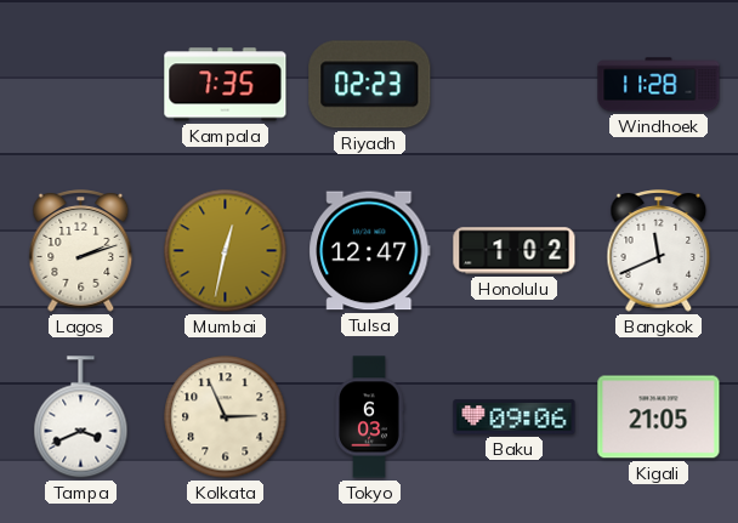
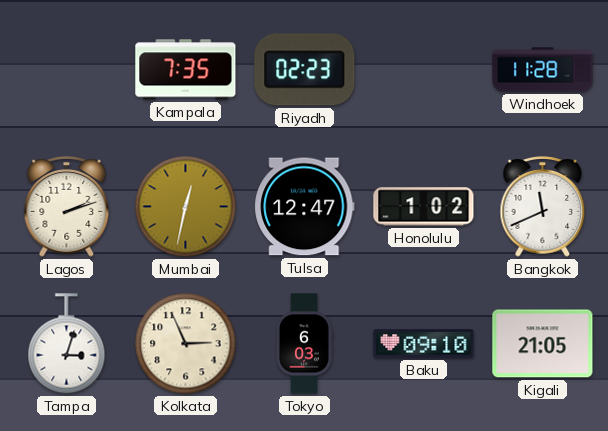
Tampa: 3:41 -> 3:03 (67, 344)
Baku: 09:06 -> 09:10 (424, 344)
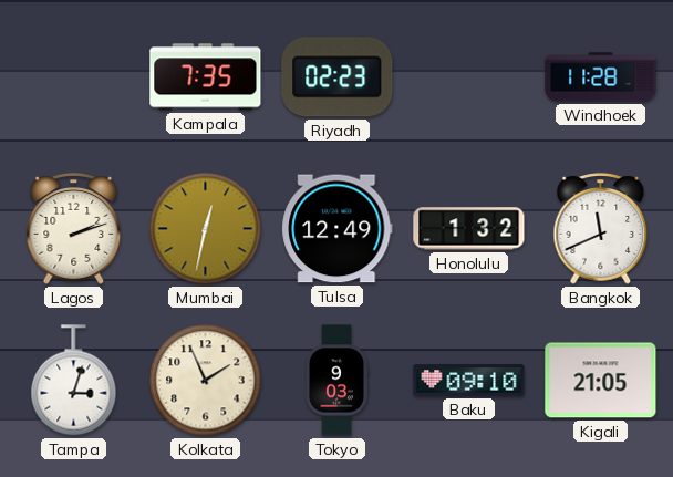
Tulsa: 12:47 -> 12:49 (338, 229)
Honolulu: 1:02 -> 1:32 (469, 229)
Kolkata: 2:56 -> 1:56 (206, 381)
Tokyo: 6:03 -> 9:03 (338, 381)
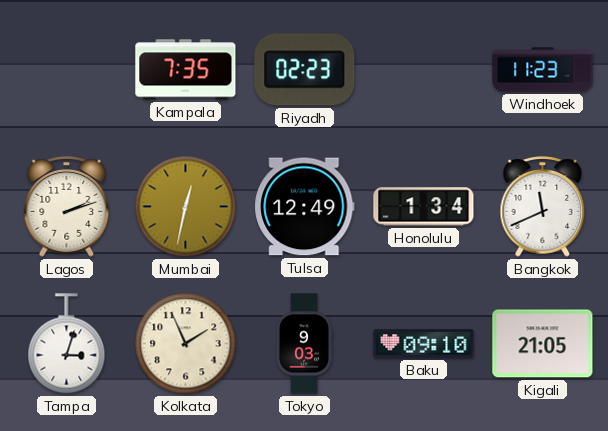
Windhoek: 11:28 -> 11:23 (543, 70)
Honolulu: 1:32 -> 1:34 (424, 207)
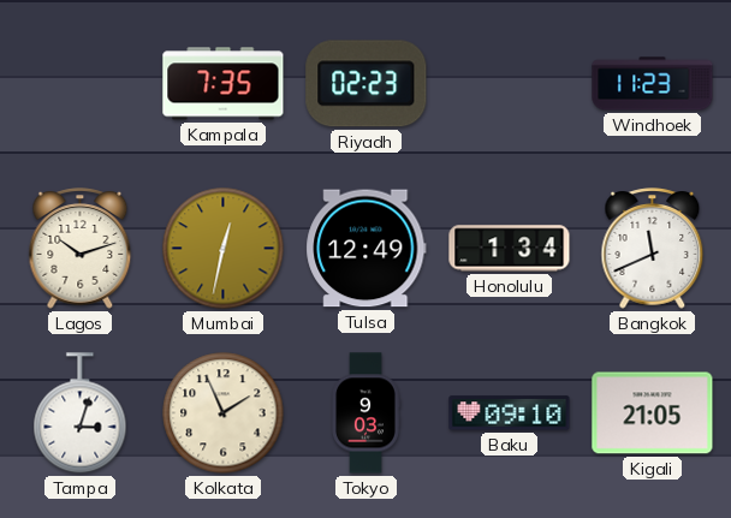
Lagos: 2:12 -> 10:12 (81, 249)
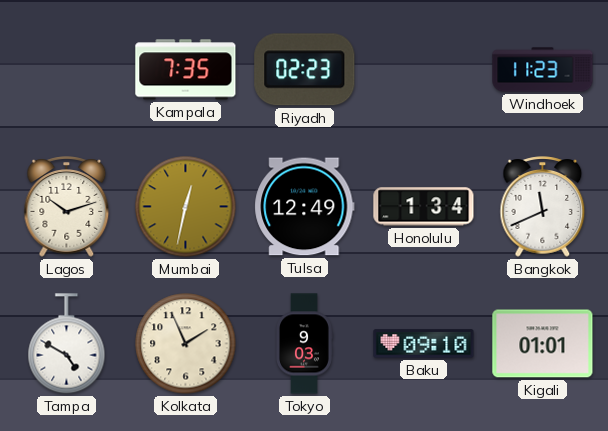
Tampa: 3:03 -> 4:50 (67, 344)
Kigali: 21:05 -> 01:01 (543, 344)
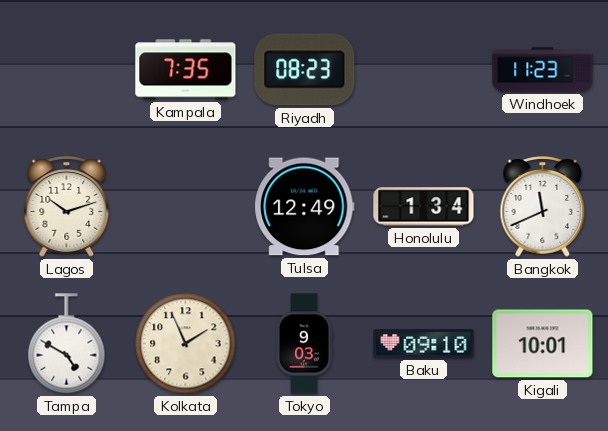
Riyadh: 02:23 -> 08:23 (305, 70)
Mumbai: 12:32 -> none (186, 207)
Kigali: 01:01 -> 10:01 (543, 344)
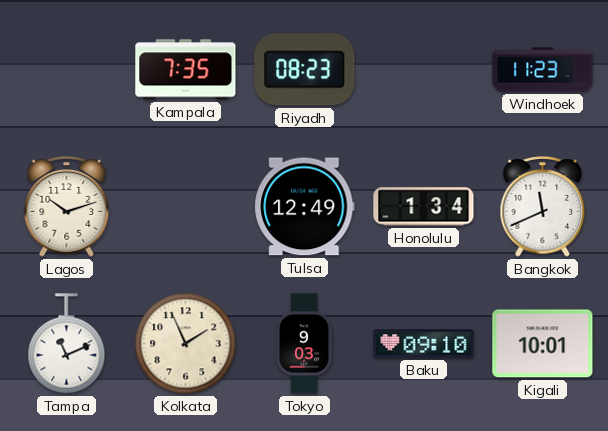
Tampa: 4:50 -> 11:11 (67, 344)
